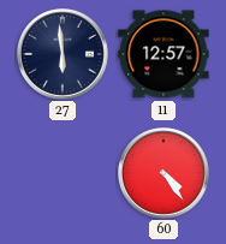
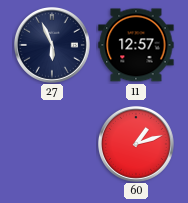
27: 5:59 -> 5:56 (53, 46)
60: 4:24 -> 1:12 (137, 145)
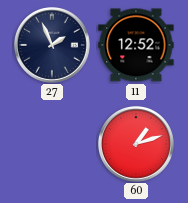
27: 5:56 -> 1:56 (53, 46)
11: 12:57 -> 12:52 (136, 45)
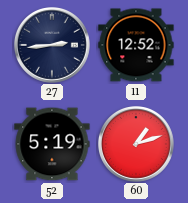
27: 1:56 -> 2:44 (53, 46)
52: none -> 5:19 (52, 144)
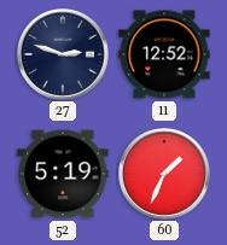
27: 2:44 -> 2:48 (64, 56)
60: 1:12 -> 1:34 (165, 175)
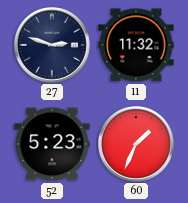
11: 12:52 -> 11:32 (136, 45)
52: 5:19 -> 5:23 (52, 144)
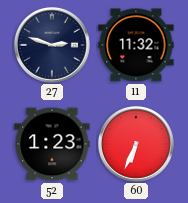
52: 5:23 -> 1:23 (52, 144)
60: 1:34 -> 6:34 (137, 145)
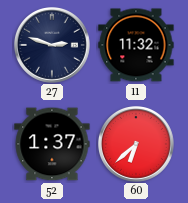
52: 1:23 -> 1:37 (52, 144)
60: 6:34 -> 6:38 (137, 145)
